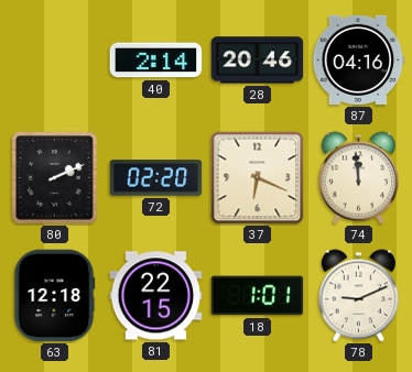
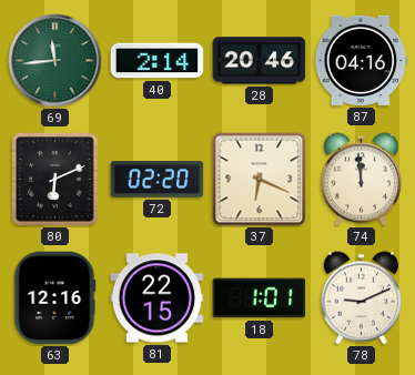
69: none -> 11:44 (55, 61)
80: 2:11 -> 6:11 (55, 180)
63: 12:18 -> 12:16 (55, 298)
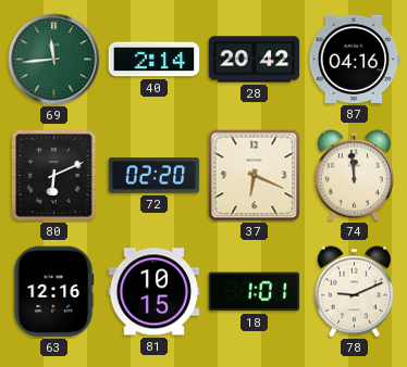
28: 20:46 -> 20:42 (255, 60)
81: 22:15 -> 10:15 (155, 292)
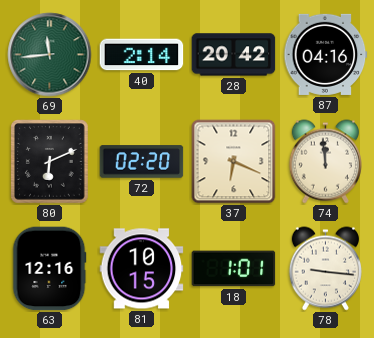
78: 9:11 -> 9:16 (325, 269)
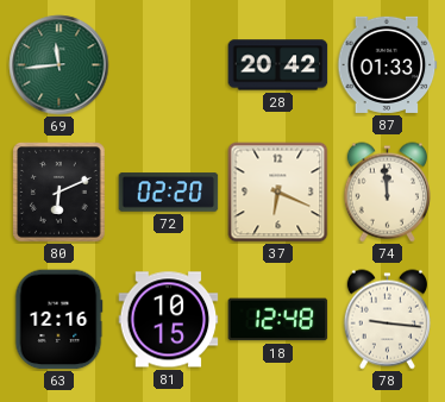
40: 2:14 -> none (142, 55)
87: 04:16 -> 01:33 (388, 64)
18: 1:01 -> 12:48 (278, 320)
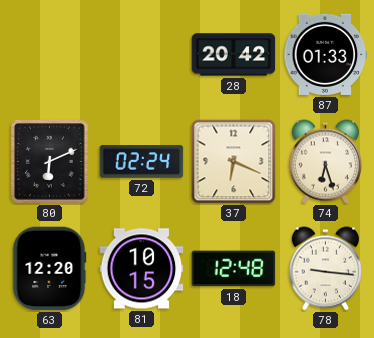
69: 11:44 -> none (59, 65)
72: 02:20 -> 02:24 (142, 162)
74: 11:59 -> 6:27 (325, 162)
63: 12:16 -> 12:20 (50, 269)
